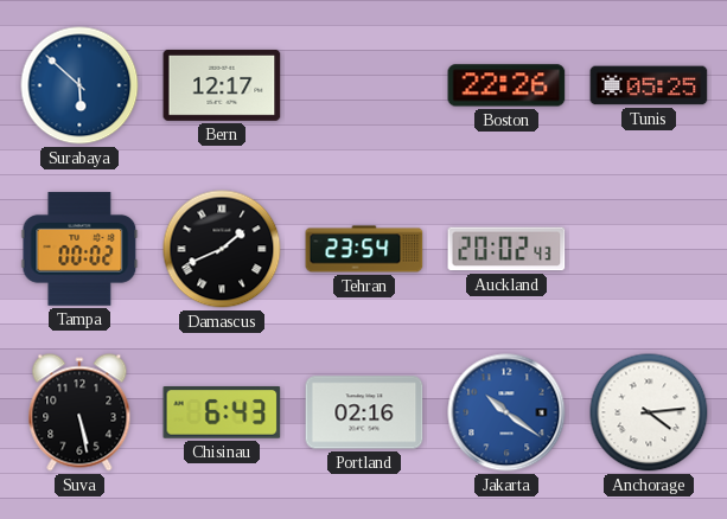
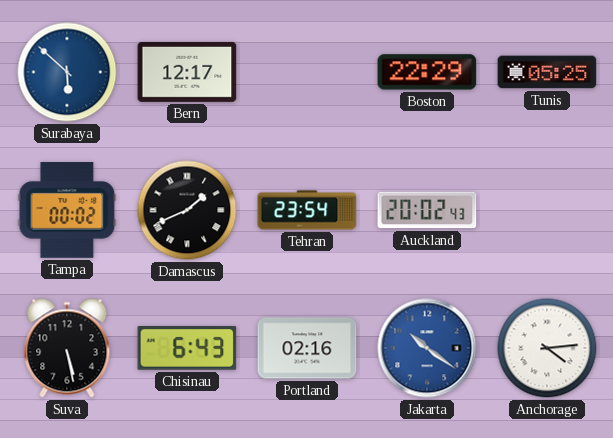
Boston: 22:26 -> 22:29 (427, 72)
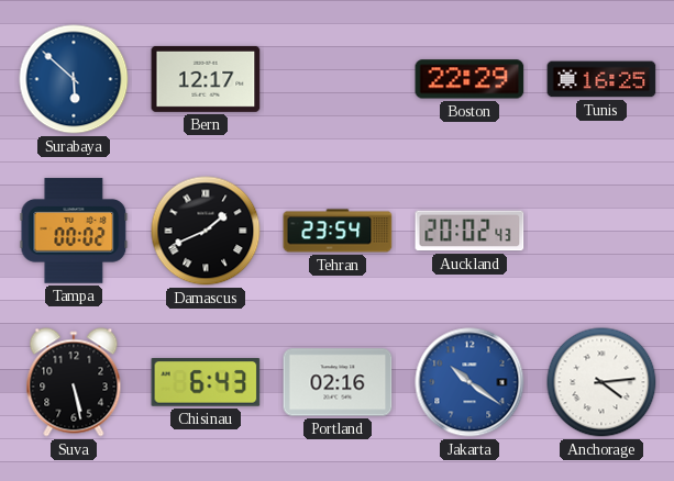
Tunis: 05:25 -> 16:25 (601, 79)
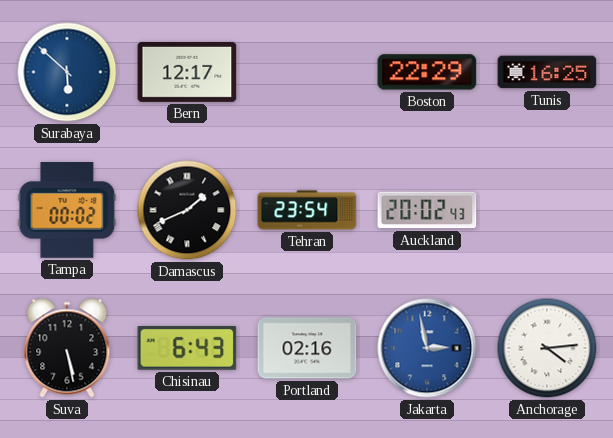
Jakarta: 10:21 -> 2:58 (427, 348)
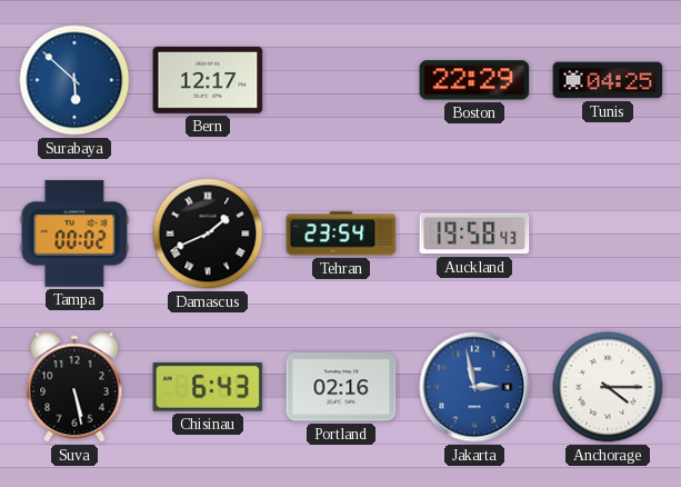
Tunis: 16:25 -> 04:25 (608, 80)
Auckland: 20:02 -> 19:58 (474, 233)
Anchorage: 4:14 -> 4:15 (608, 387)
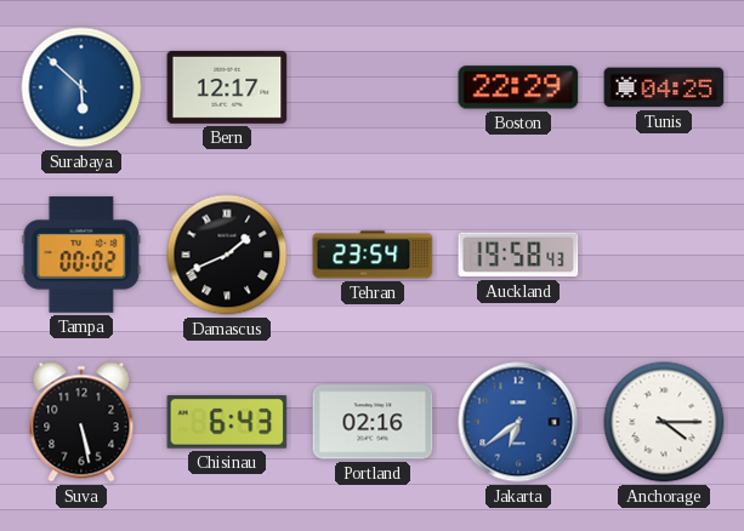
Jakarta: 2:58 -> 6:39 (518, 422)
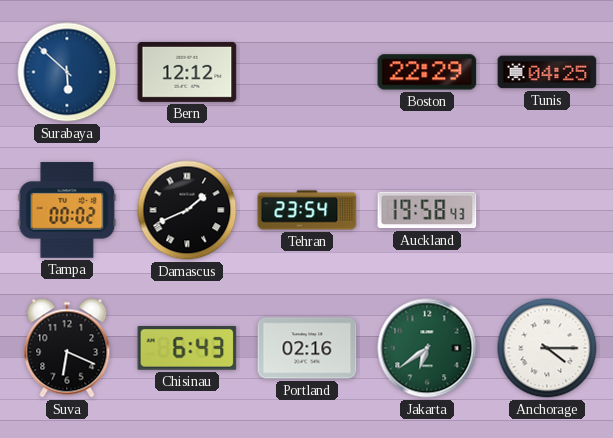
Bern: 12:17 -> 12:12 (187, 72)
Suva: 5:28 -> 6:19 (67, 348)
Jakarta dial: blue -> green (427, 348)
